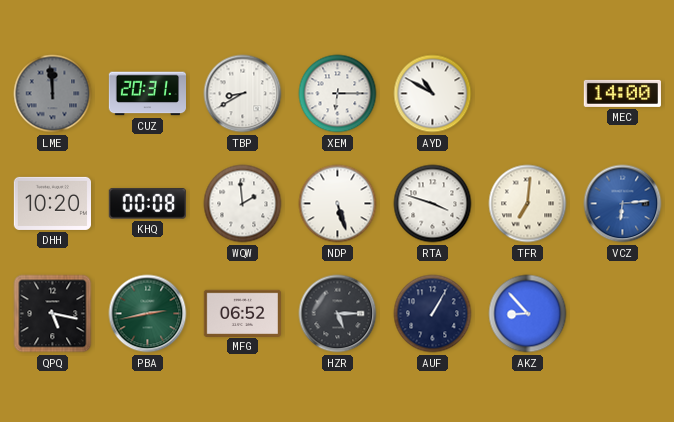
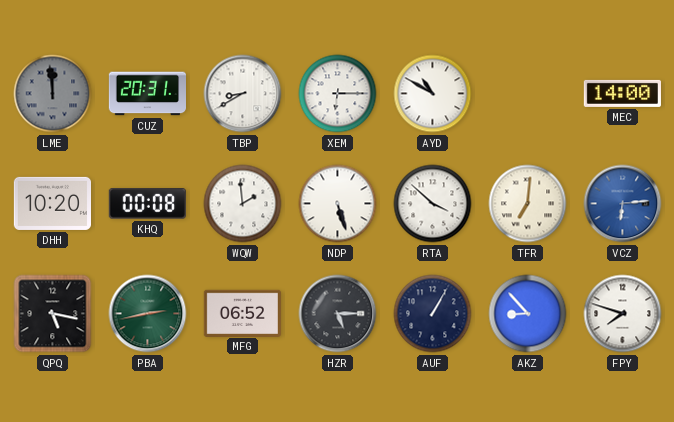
RTA: 3:48 -> 3:52 (433, 204)
FPY: none -> 7:48 (623, 314)
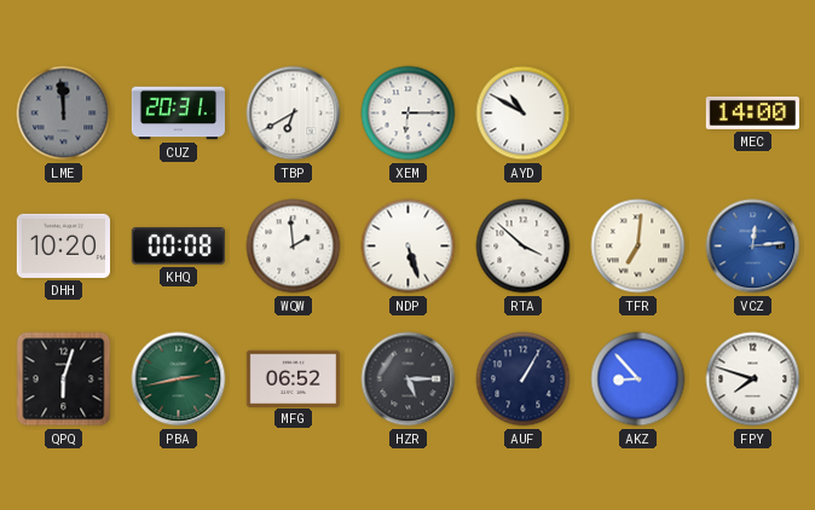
TBP: 8:40 -> 6:40 (294, 114)
VCZ: 6:14 -> 12:14 (753, 247)
QPQ: 5:17 -> 6:03 (64, 379)
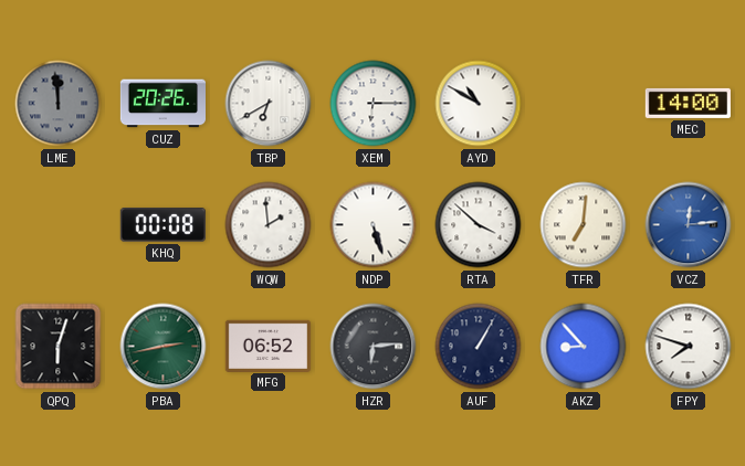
CUZ: 20:31 -> 20:26 (162, 104)
DHH: 10:20 -> none (63, 245)
HZR: 5:15 -> 6:14 (374, 347)
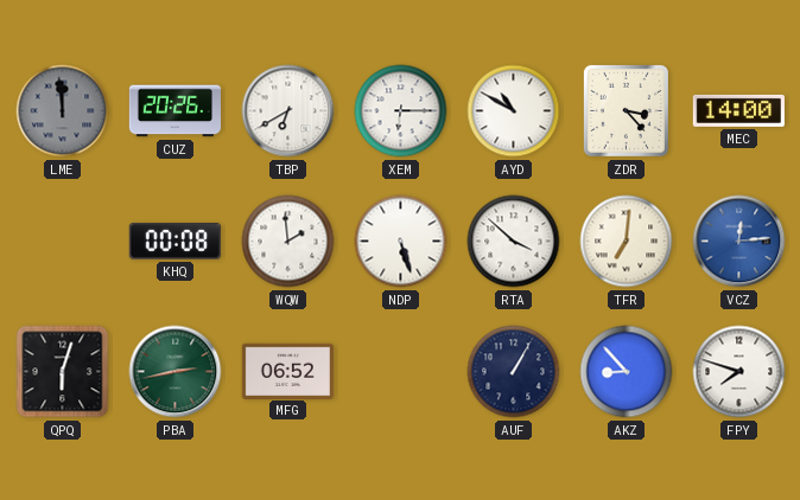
ZDR: none -> 3:23 (626, 110)
HZR: 6:14 -> none (374, 347)
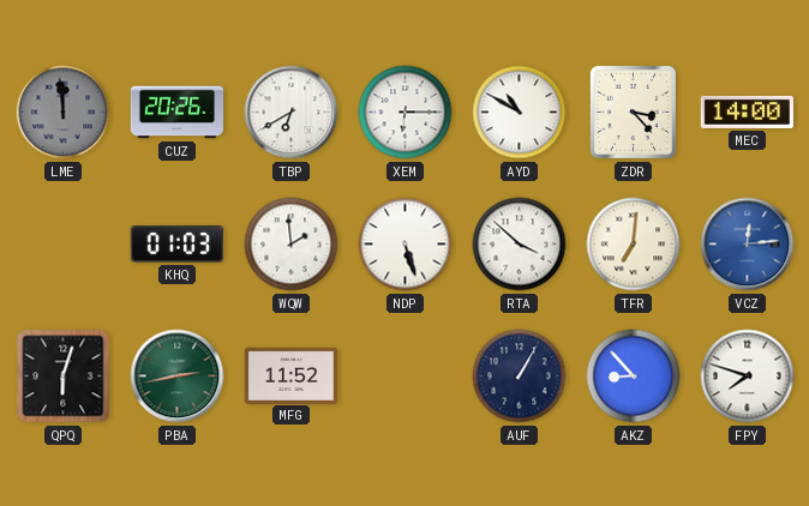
KHQ: 00:08 -> 01:03 (176, 245)
MFG: 06:52 -> 11:52 (290, 375)
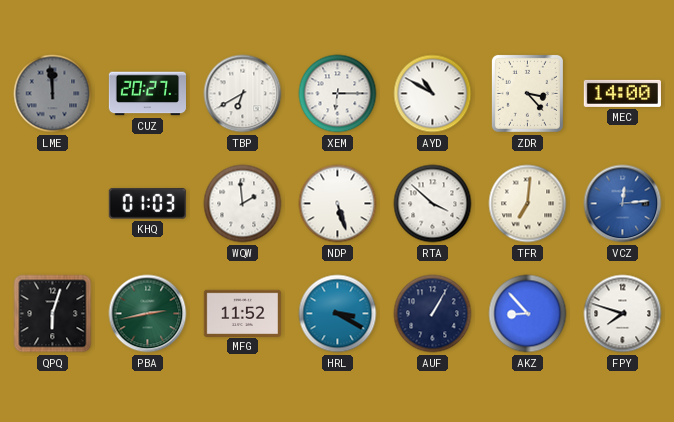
CUZ: 20:26 -> 20:27 (147, 94)
HRL: none -> 3:20 (338, 314)
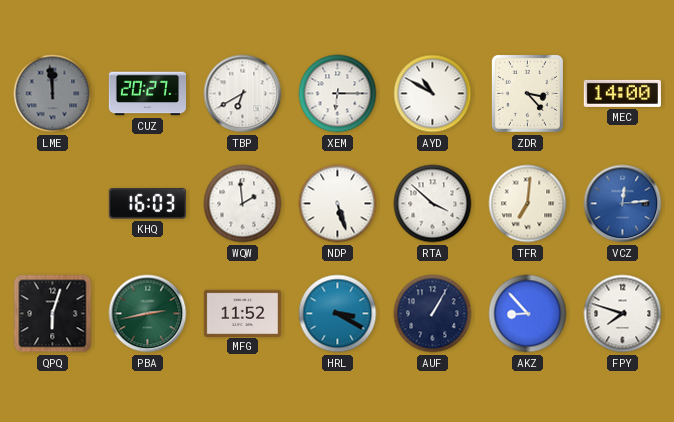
KHQ: 01:03 -> 16:03 (147, 204)
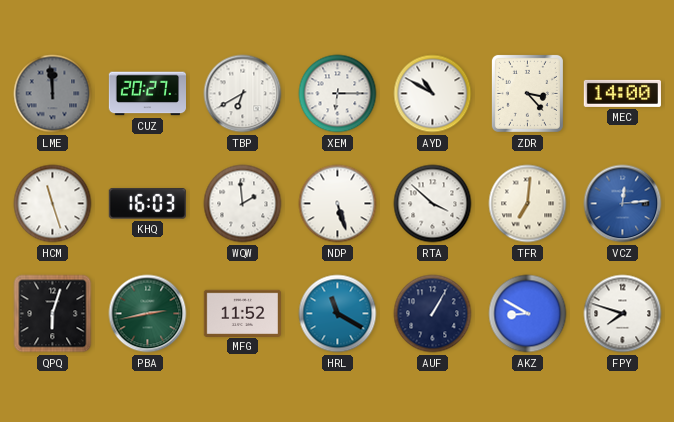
HCM: none -> 11:27 (53, 204)
HRL: 3:20 -> 11:20 (338, 314)
AKZ: 8:53 -> 8:50 (528, 314)
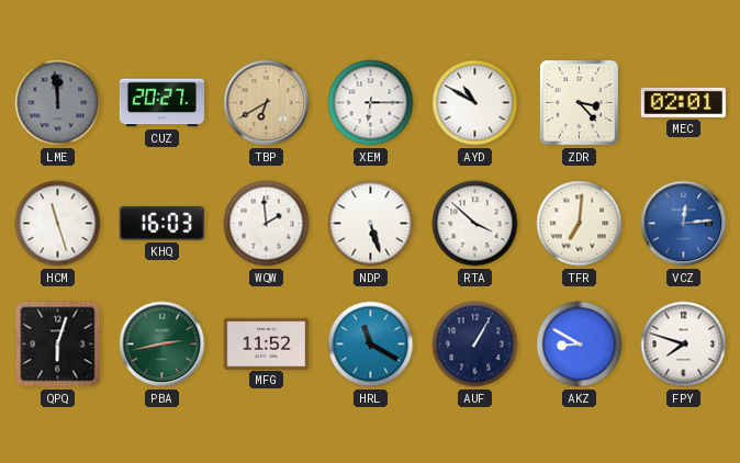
TBP dial: white -> champagne (267, 103)
MEC: 14:00 -> 02:01 (683, 102)
